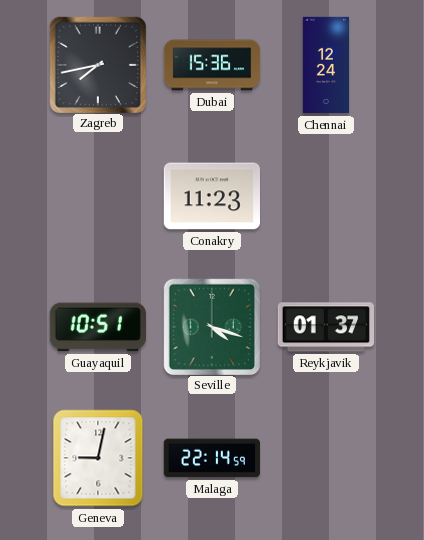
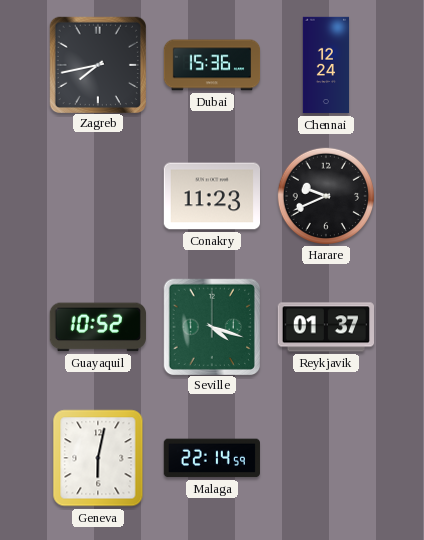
Harare: none -> 9:41 (325, 195)
Guayaquil: 10:51 -> 10:52 (97, 327)
Geneva: 9:02 -> 6:02 (98, 458)
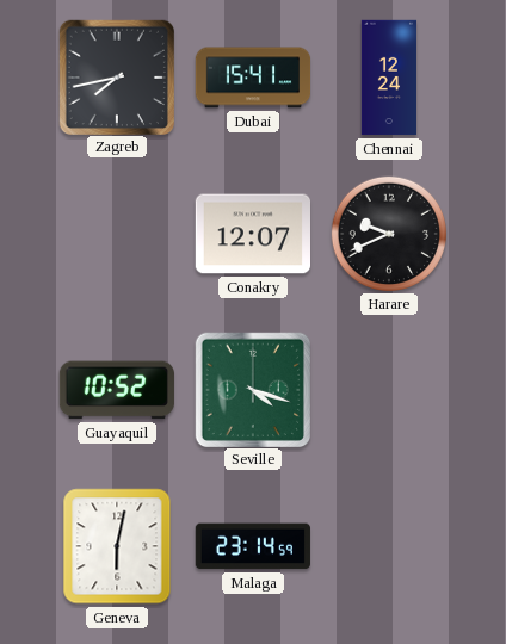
Dubai: 15:36 -> 15:41 (253, 78)
Conakry: 11:23 -> 12:07 (252, 234)
Reykjavik: 01:37 -> none (325, 327)
Malaga: 22:14 -> 23:14 (252, 546)
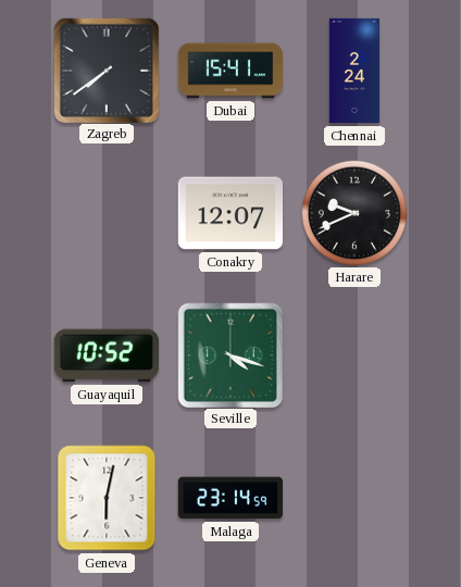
Zagreb: 7:43 -> 7:39 (105, 70)
Chennai: 12:24 -> 2:24 (354, 71)
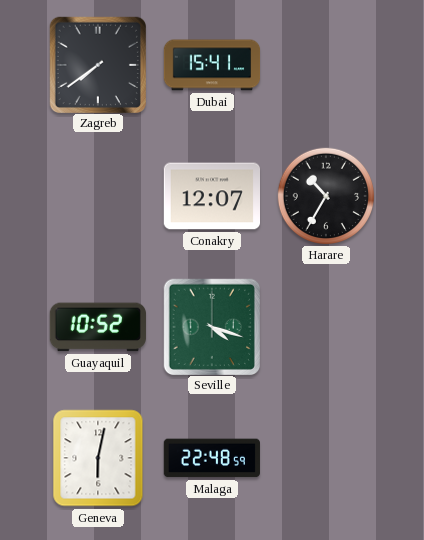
Chennai: 2:24 -> none (354, 71)
Harare: 9:41 -> 10:35 (325, 195)
Malaga: 23:14 -> 22:48 (211, 458)
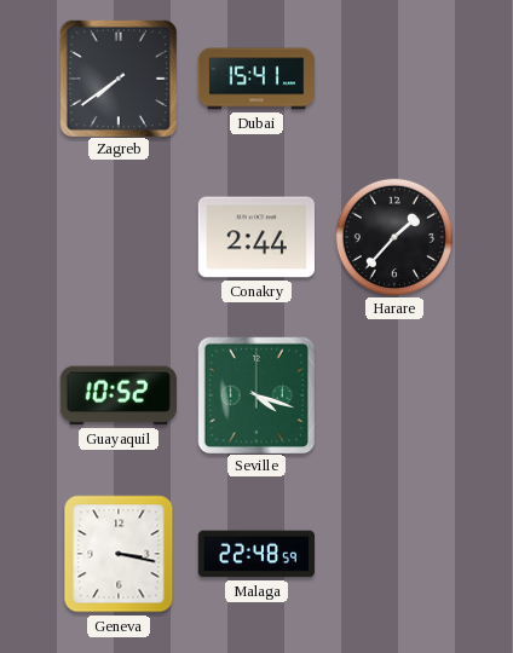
Conakry: 12:07 -> 2:44 (255, 237)
Harare: 10:35 -> 1:37 (393, 236)
Geneva: 6:02 -> 3:17 (119, 554)
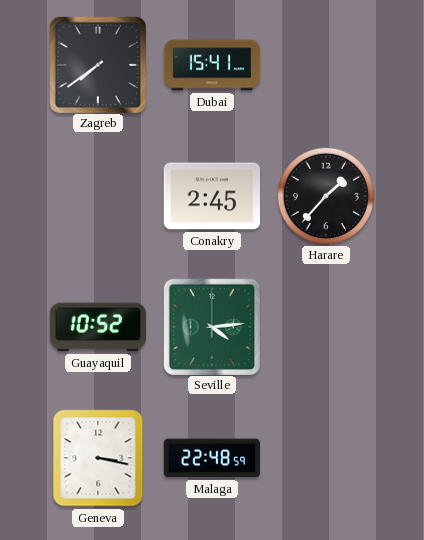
Conakry: 2:44 -> 2:45 (211, 196)
Seville: 4:18 -> 4:14 (211, 326)
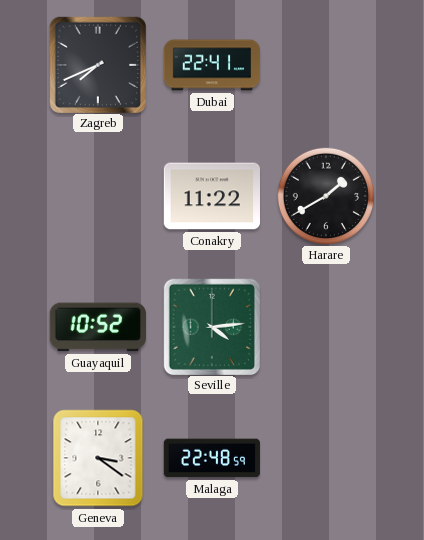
Zagreb: 7:39 -> 7:41 (97, 64)
Dubai: 15:41 -> 22:41 (212, 65)
Conakry: 2:45 -> 11:22 (211, 196)
Harare: 1:37 -> 1:40 (325, 195)
Geneva: 3:17 -> 3:21 (98, 458)
